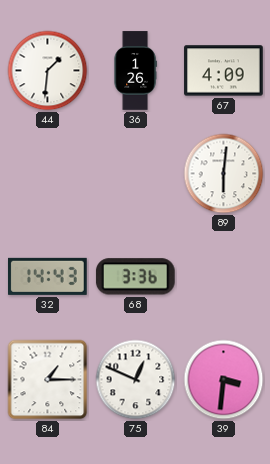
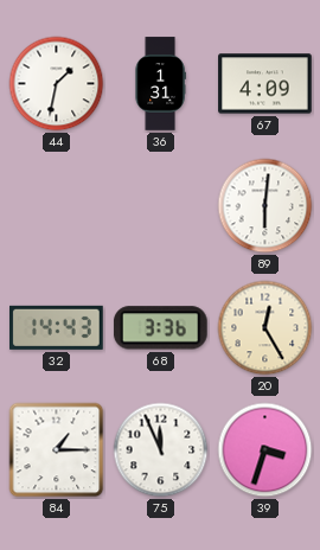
44: 1:31 -> 1:32 (57, 84)
36: 1:26 -> 1:31 (160, 84)
20: none -> 12:25 (265, 328)
75: 12:49 -> 11:56 (161, 450)
39: 3:31 -> 3:33 (265, 450)
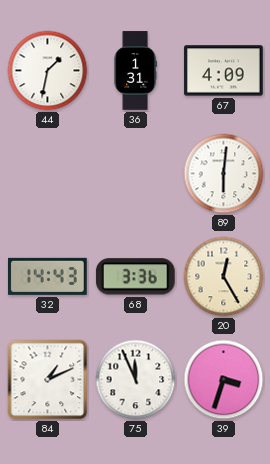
84: 1:15 -> 1:11 (48, 380)
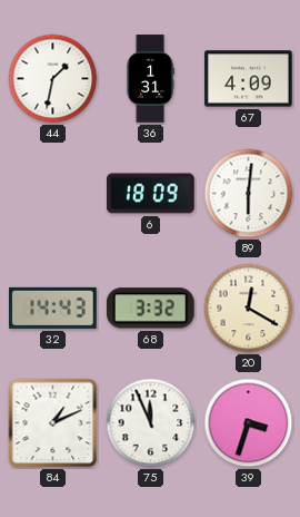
6: none -> 18:09 (151, 194)
68: 3:36 -> 3:32 (150, 309)
20: 12:25 -> 12:20 (249, 309)
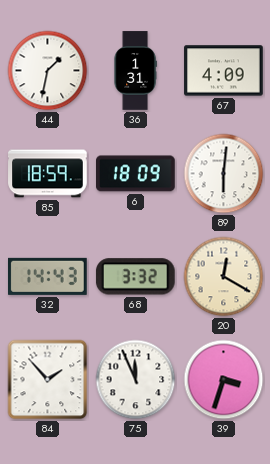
85: none -> 18:59 (48, 174)
84: 1:11 -> 1:53 (48, 380)
